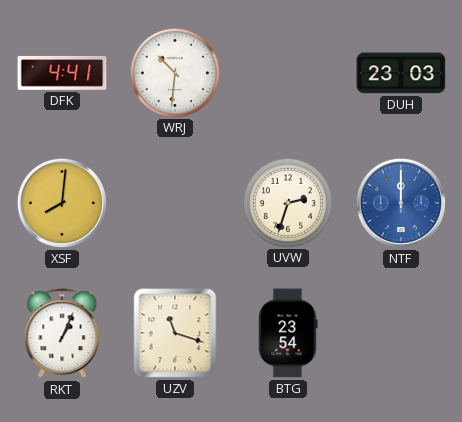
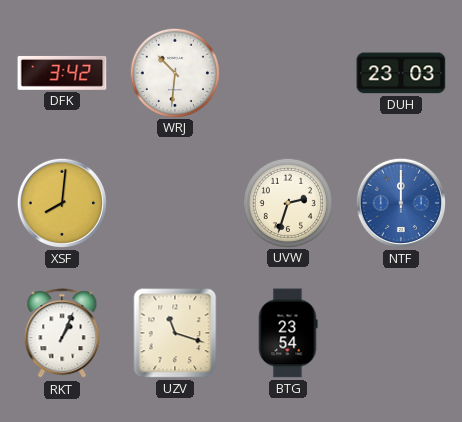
DFK: 4:41 -> 3:42 (62, 73)
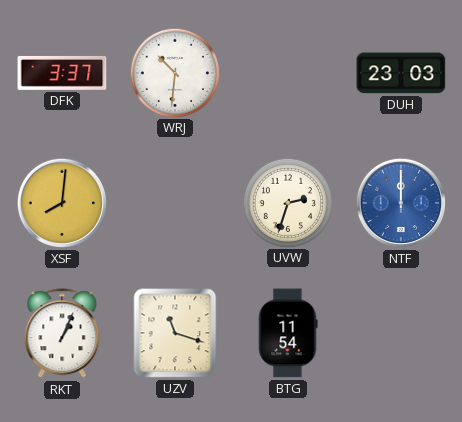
DFK: 3:42 -> 3:37 (62, 73)
BTG: 23:54 -> 11:54 (288, 333)
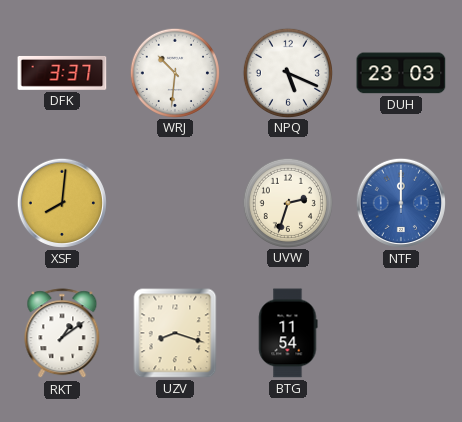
NPQ: none -> 5:19 (287, 72)
RKT: 1:04 -> 1:09 (62, 334)
UZV: 11:18 -> 8:18 (175, 333)
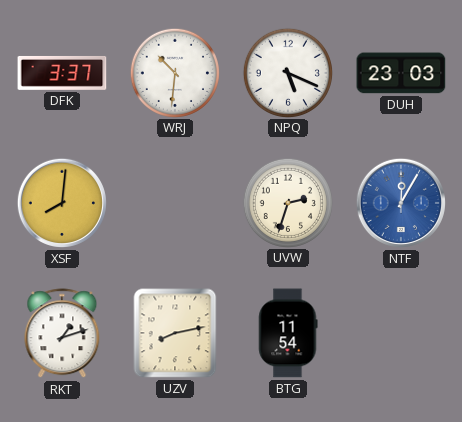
NTF: 12:00 -> 12:05 (401, 203)
RKT: 1:09 -> 1:12 (62, 334)
UZV: 8:18 -> 8:13 (175, 333)
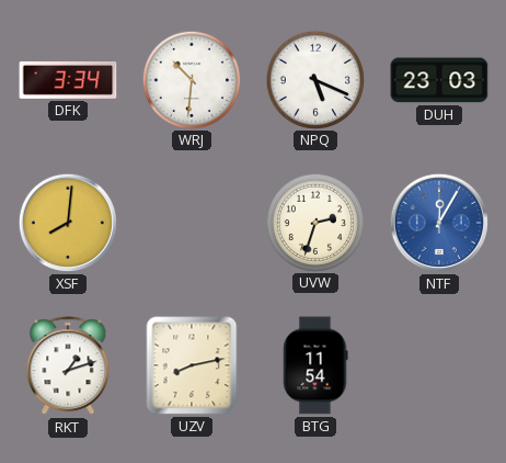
DFK: 3:37 -> 3:34 (68, 80)
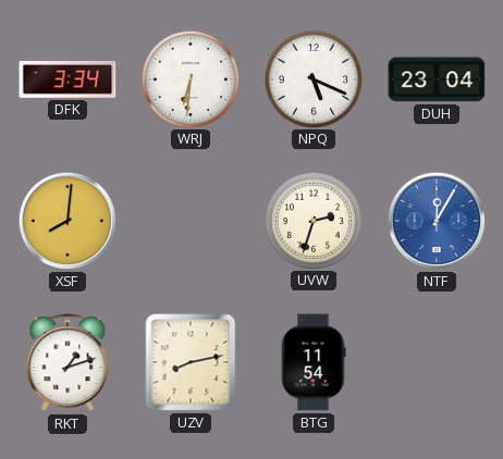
WRJ: 10:31 -> 6:31 (189, 78)
DUH: 23:03 -> 23:04 (437, 79)
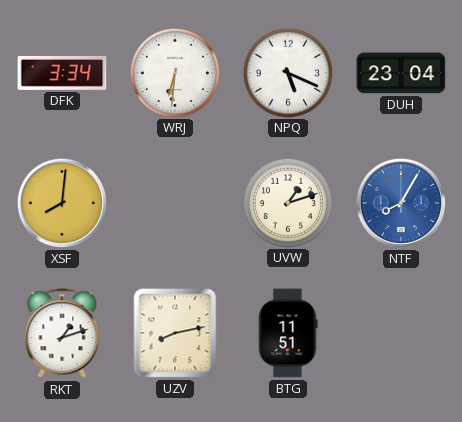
UVW: 2:33 -> 1:12 (287, 202)
NTF: 12:05 -> 8:05 (401, 203)
BTG: 11:54 -> 11:51 (288, 333)
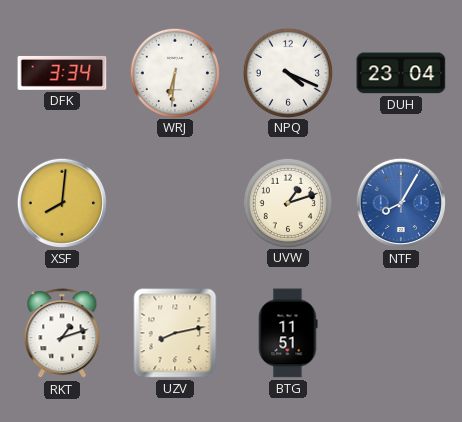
NPQ: 5:19 -> 4:19 (287, 72)
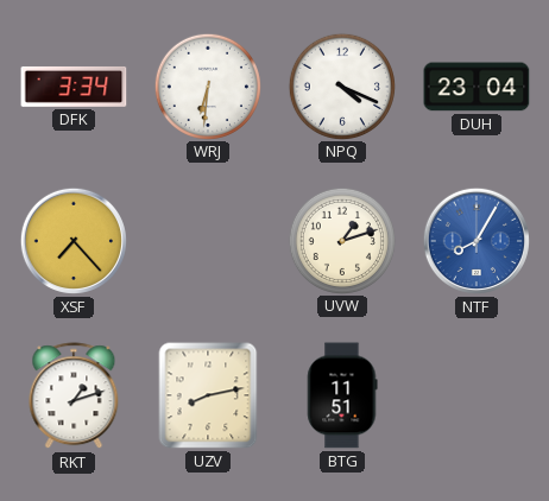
XSF: 8:01 -> 7:23 (74, 241)
